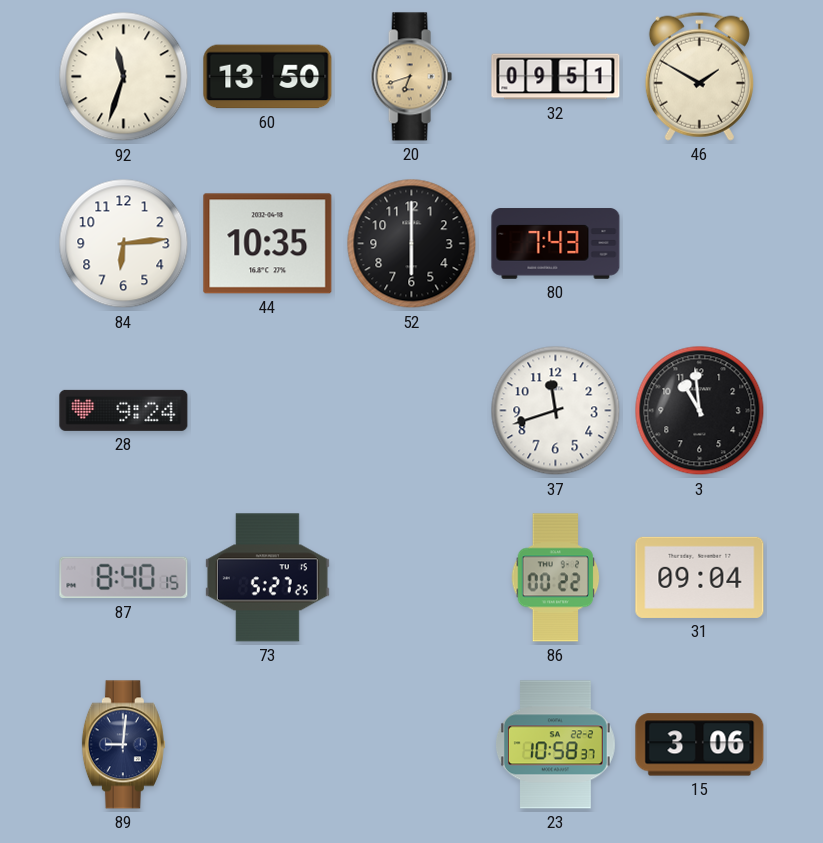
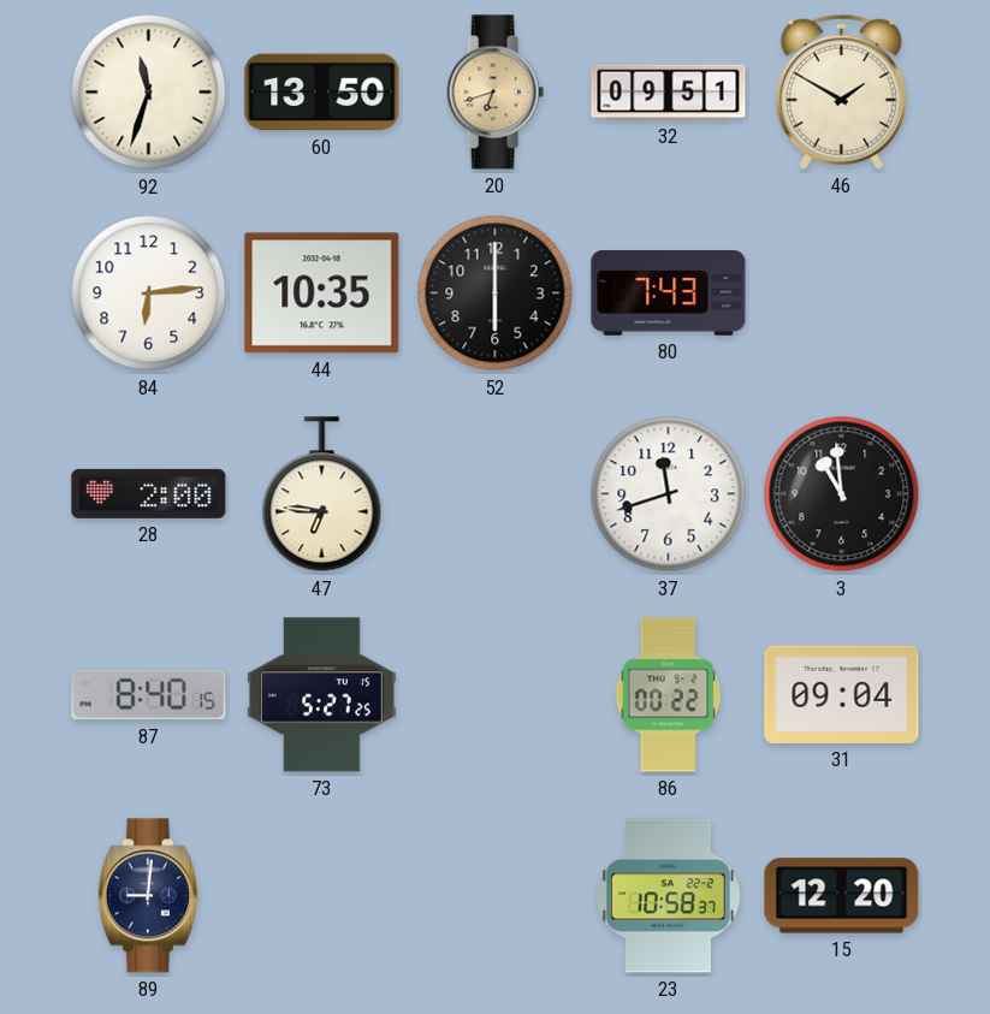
28: 9:24 -> 2:00 (149, 493)
47: none -> 6:46 (322, 494)
15: 3:06 -> 12:20 (842, 896)
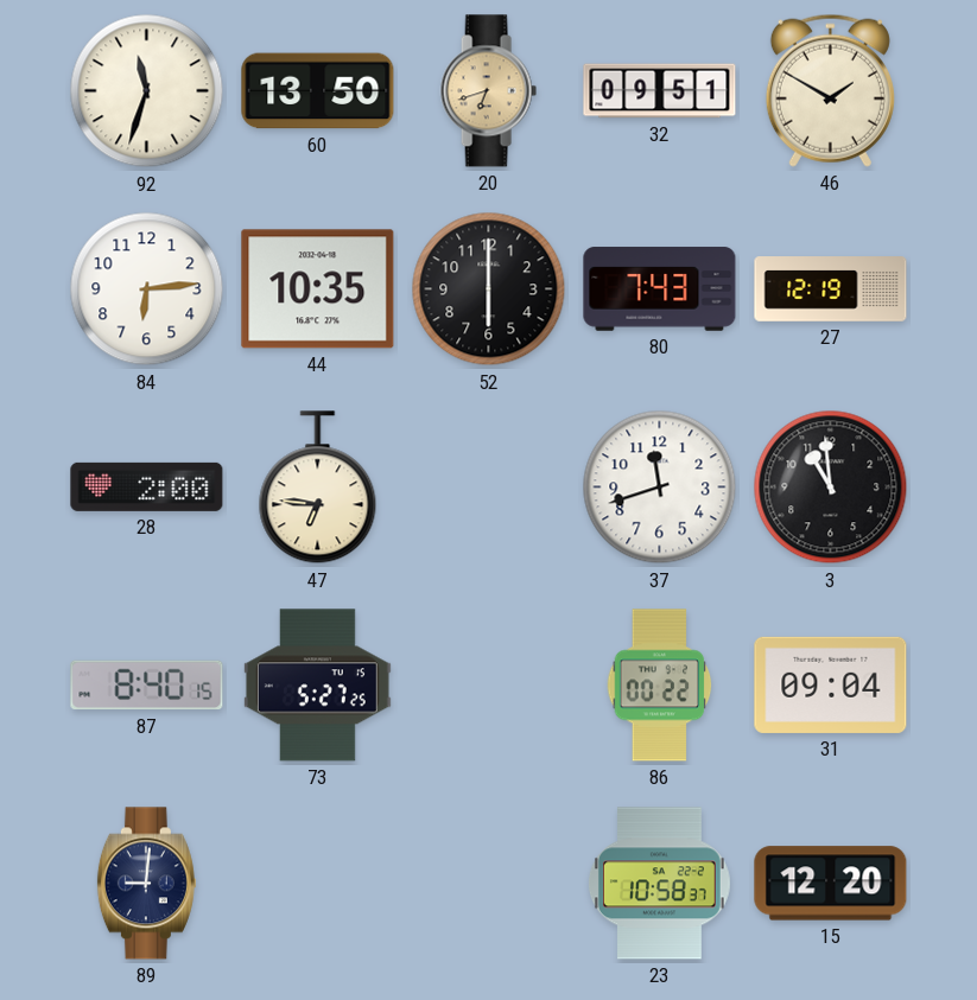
27: none -> 12:19 (831, 289)
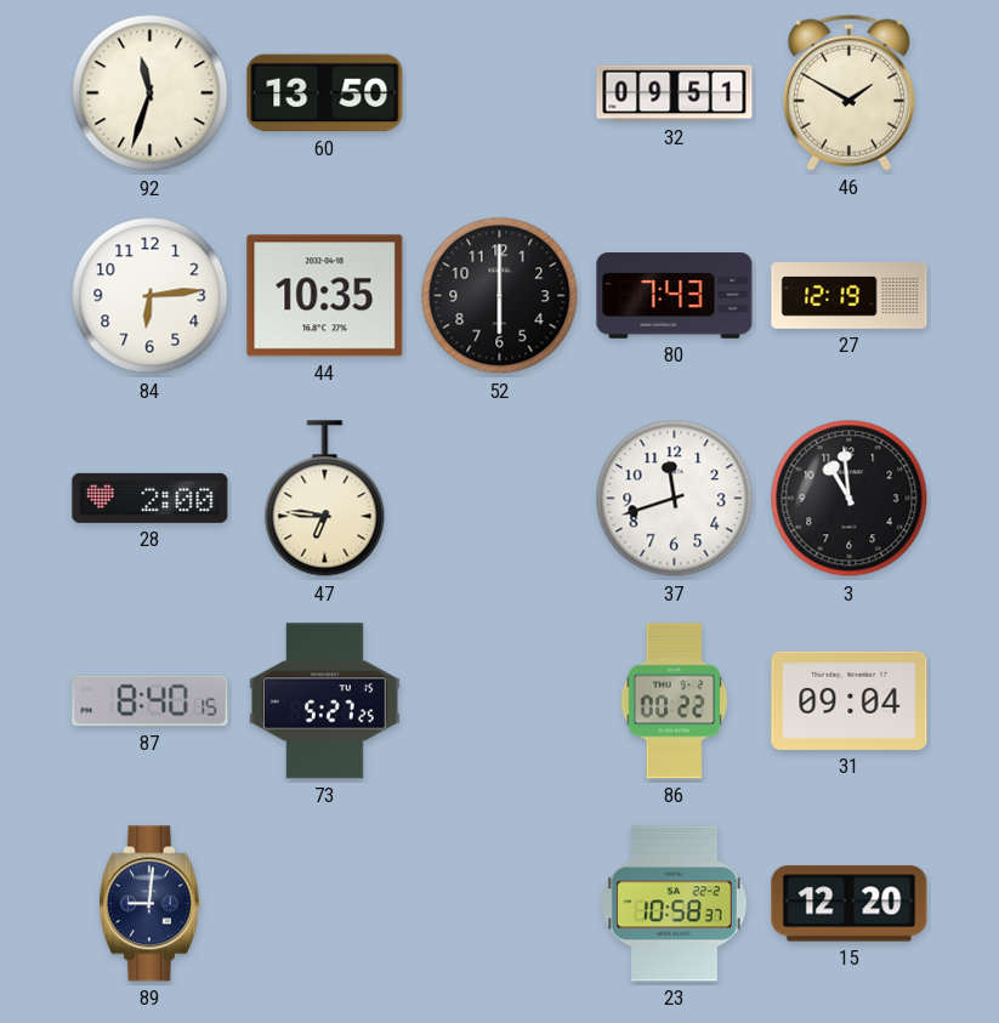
20: 6:42 -> none (488, 91)
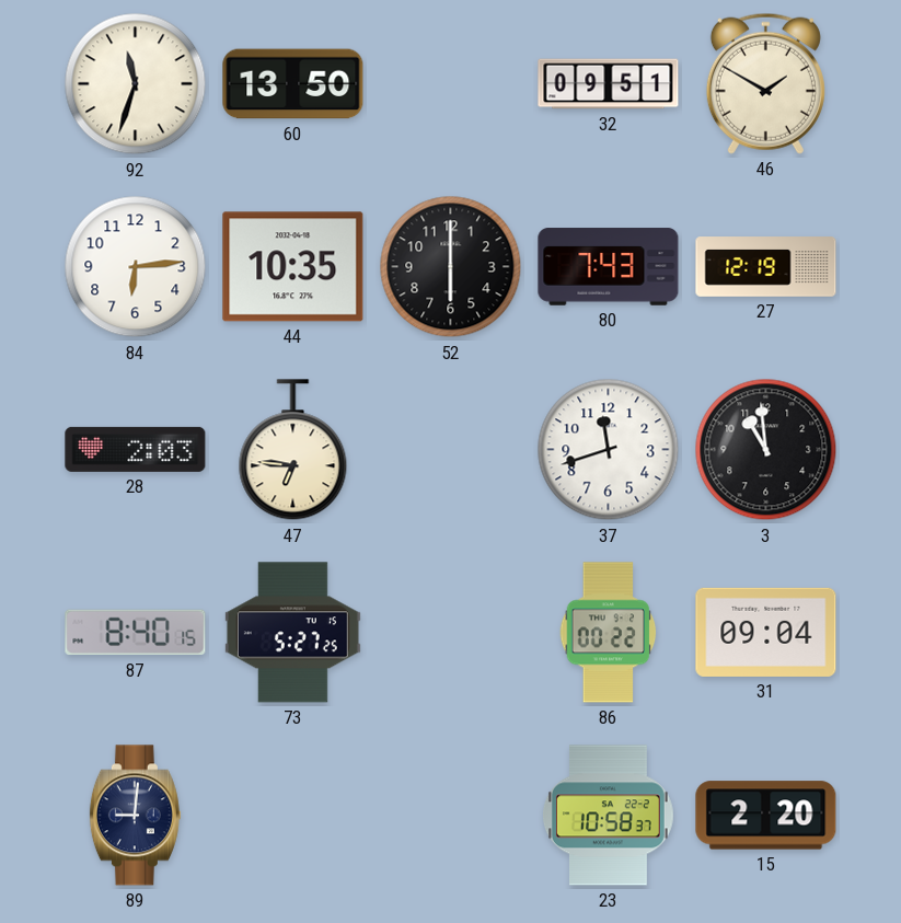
28: 2:00 -> 2:03 (136, 449)
15: 12:20 -> 2:20 (766, 816)
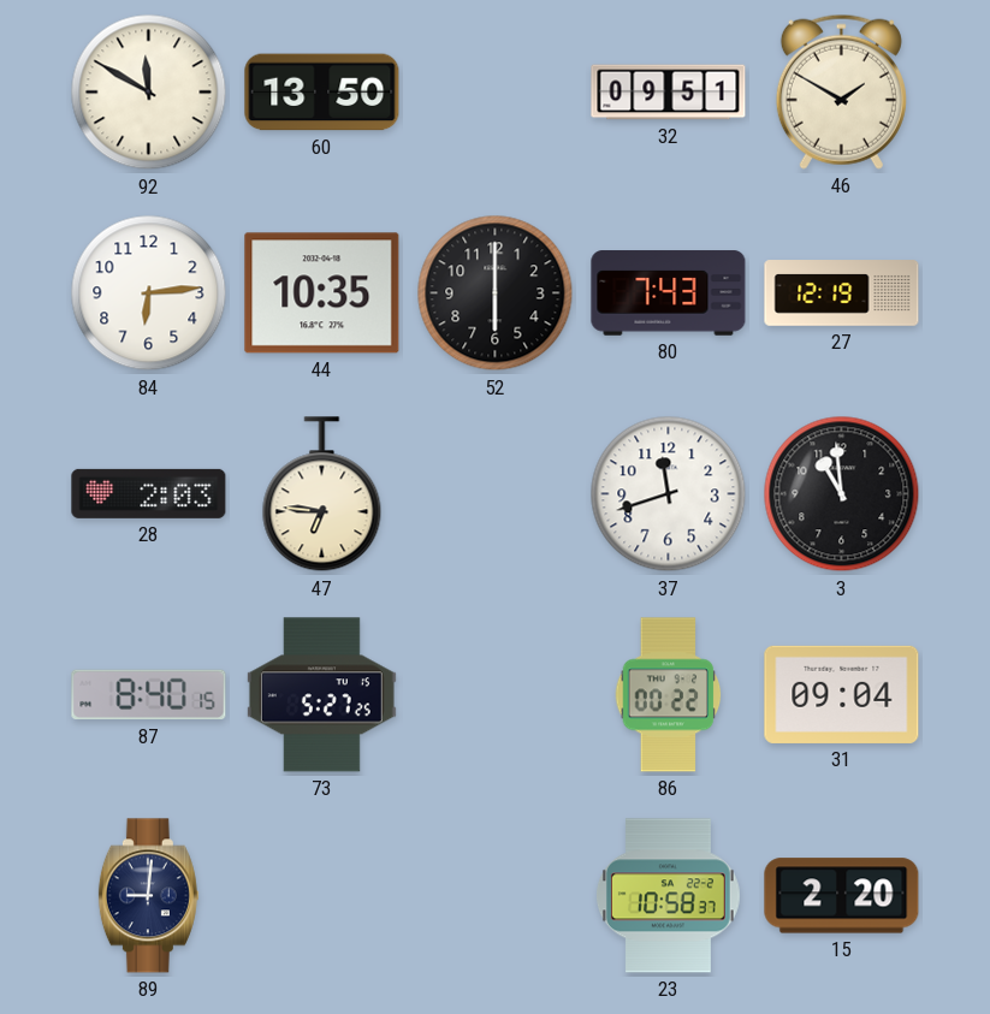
92: 11:33 -> 11:50 (149, 93)
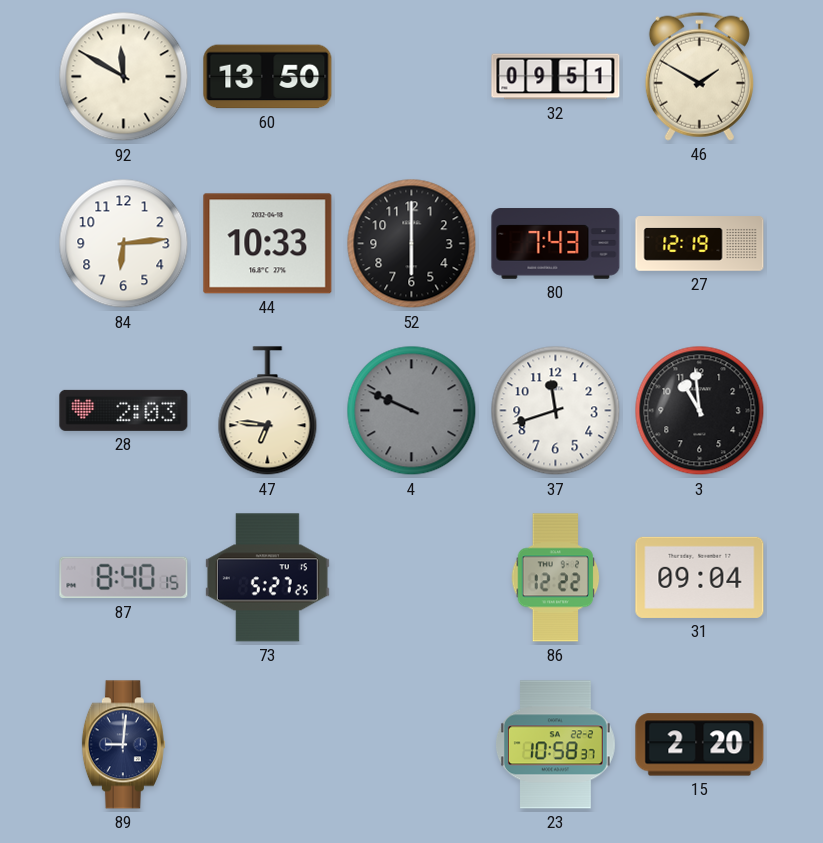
44: 10:35 -> 10:33 (268, 244)
4: none -> 9:49 (412, 411)
86: 00:22 -> 12:22 (556, 578)
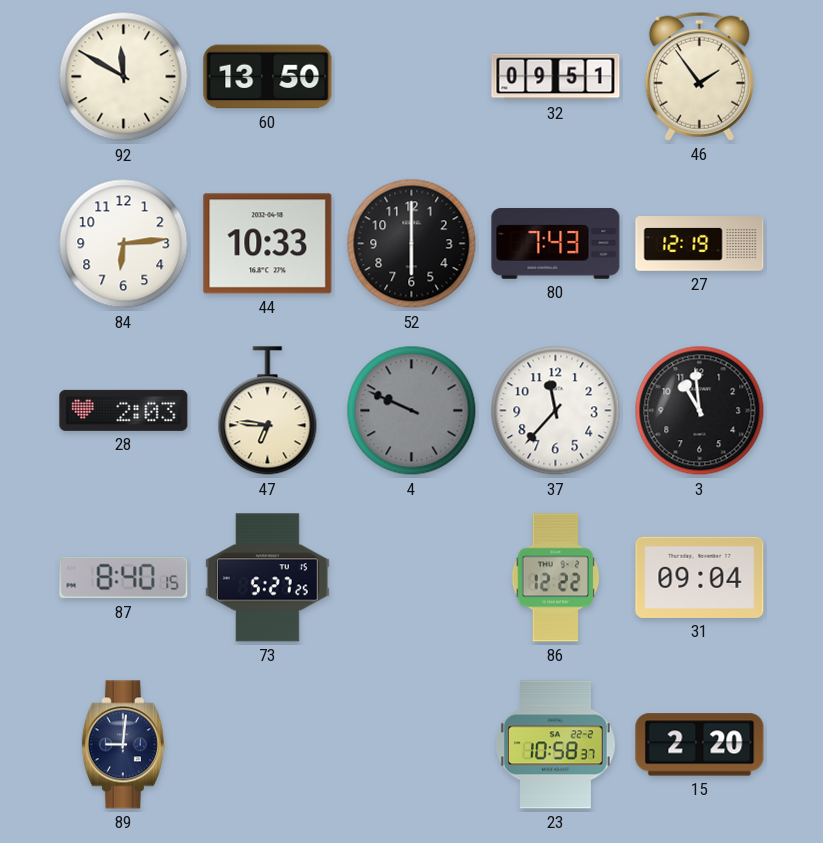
46: 1:50 -> 1:54 (699, 76)
37: 11:42 -> 11:37 (556, 411)
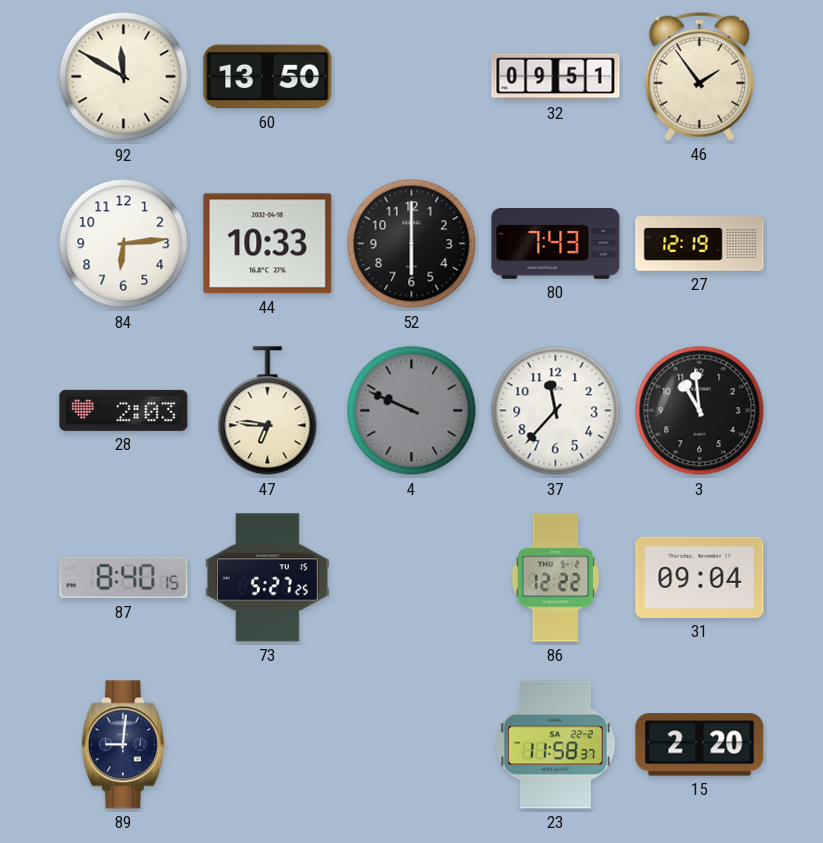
23: 10:58 -> 11:58 (555, 745)
